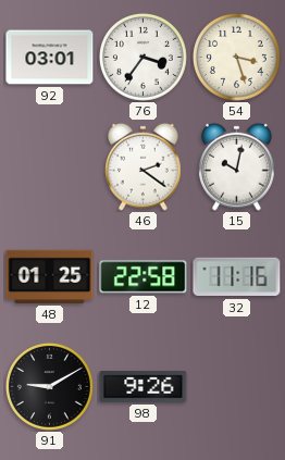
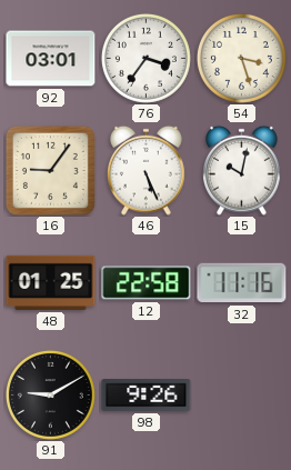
16: none -> 9:06 (50, 170)
46: 2:21 -> 5:26 (147, 170)
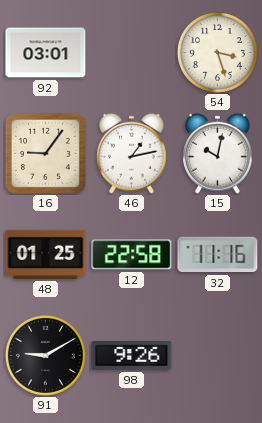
76: 3:36 -> none (145, 58)
46: 5:26 -> 1:13 (132, 153)
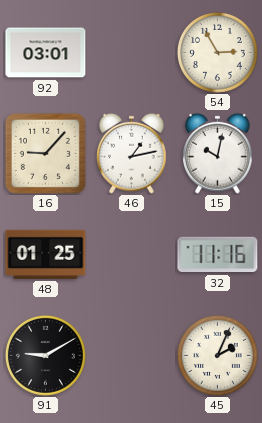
54: 3:27 -> 2:55 (217, 52)
16: 9:06 -> 9:07 (45, 153)
12: 22:58 -> none (132, 255)
98: 9:26 -> none (132, 356)
45: none -> 2:04 (217, 355)
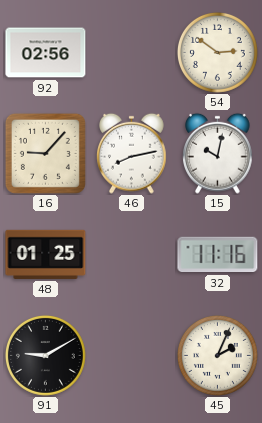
92: 03:01 -> 02:56 (46, 53)
54: 2:55 -> 2:51 (217, 52)
46: 1:13 -> 8:13 (132, 153)
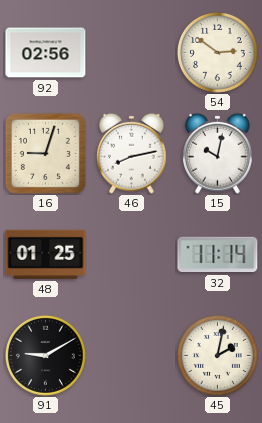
16: 9:07 -> 9:03 (45, 153)
32: 11:16 -> 11:14 (218, 255)
45: 2:04 -> 2:02 (217, 355)
